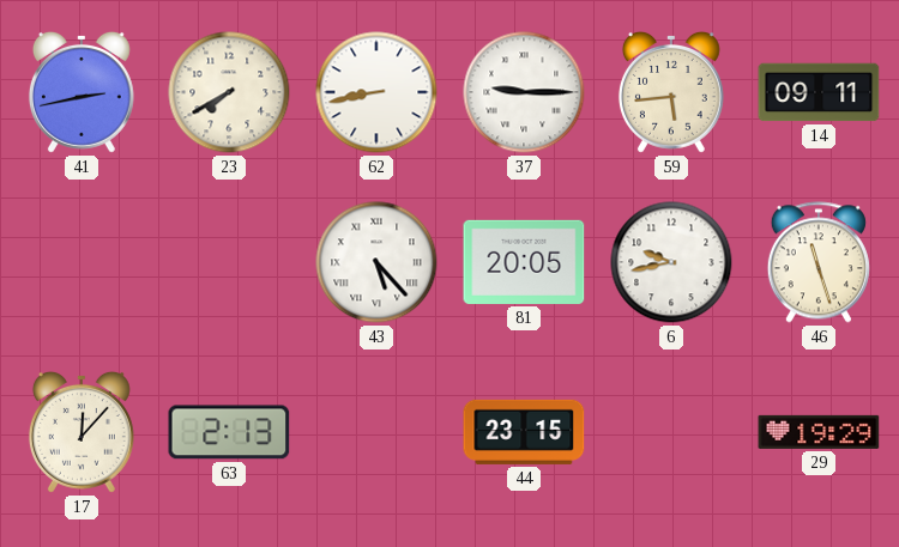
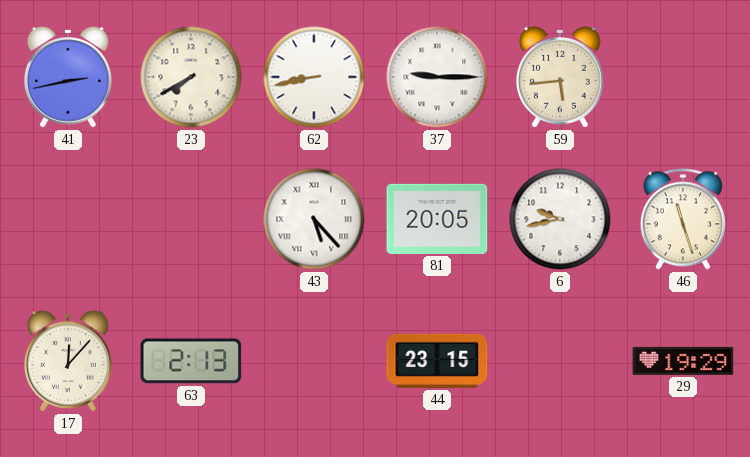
14: 09:11 -> none (819, 92)
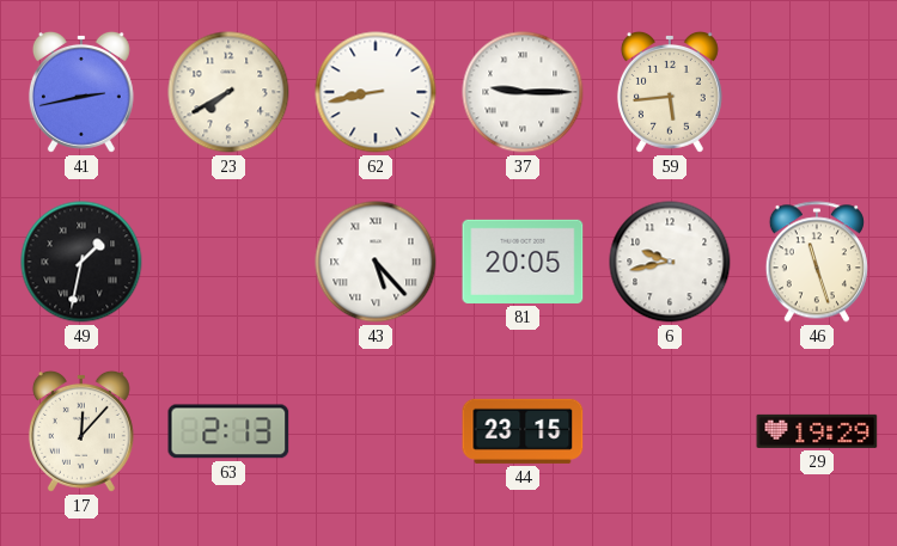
49: none -> 1:32 (81, 262)
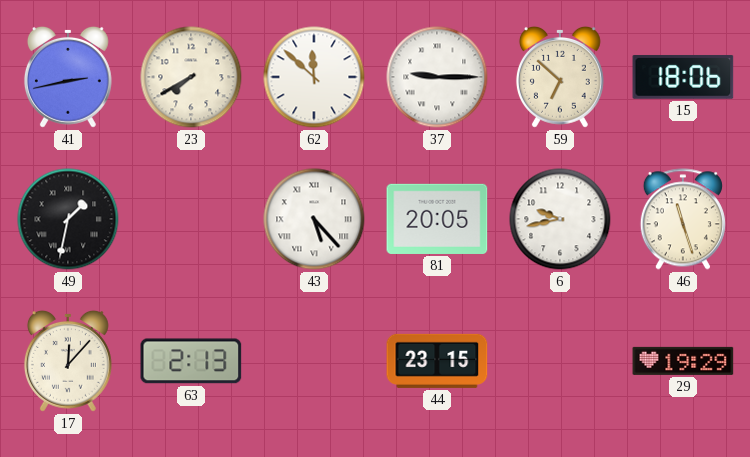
62: 8:43 -> 11:52 (314, 77)
59: 5:44 -> 6:52 (560, 77)
15: none -> 18:06 (683, 77)
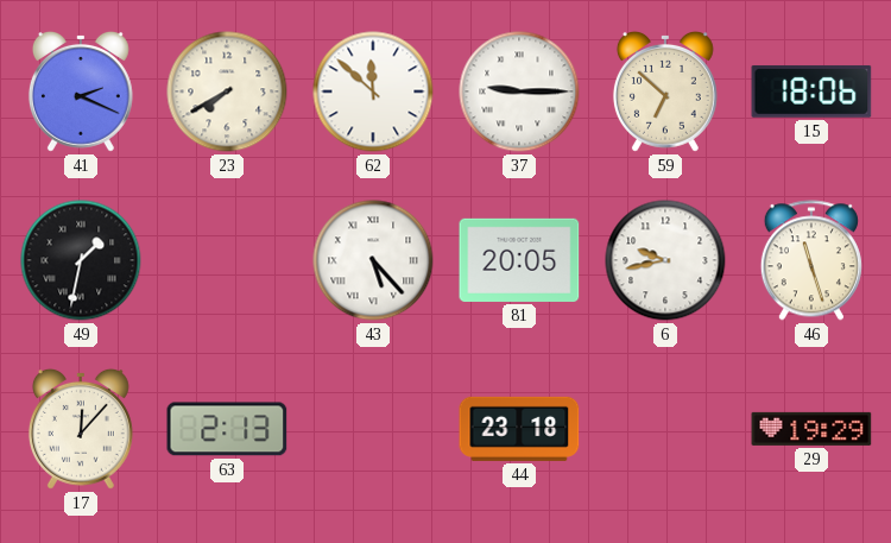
41: 2:43 -> 2:19 (81, 91)
44: 23:15 -> 23:18 (519, 429)
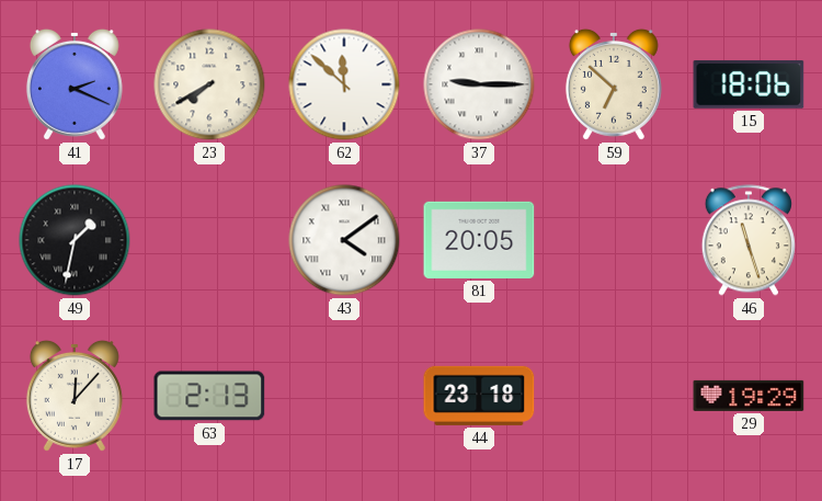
43: 5:23 -> 4:09 (344, 240)
6: 9:43 -> none (665, 260)
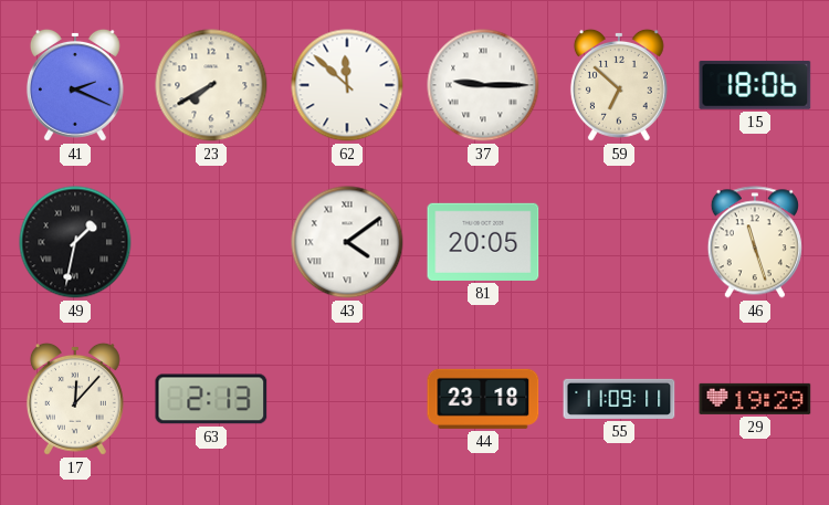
55: none -> 11:09 (619, 399)
